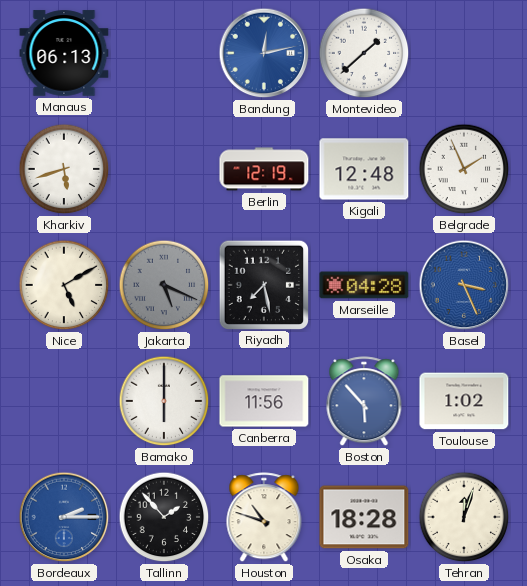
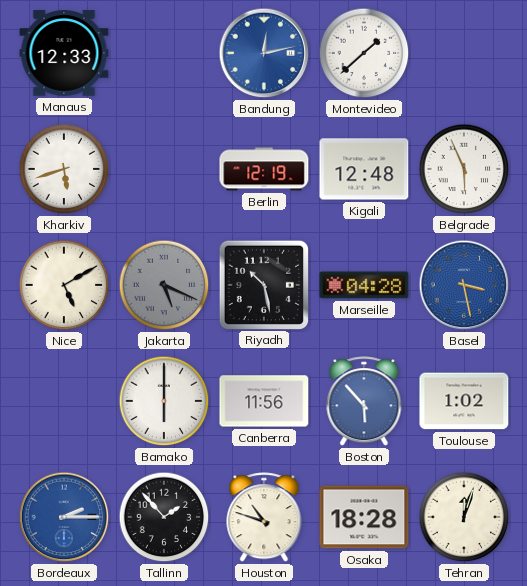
Manaus: 06:13 -> 12:33 (64, 53)
Belgrade: 1:56 -> 5:56 (464, 169)
Riyadh: 7:28 -> 10:28 (263, 284)
Basel: 3:26 -> 3:28 (464, 285)
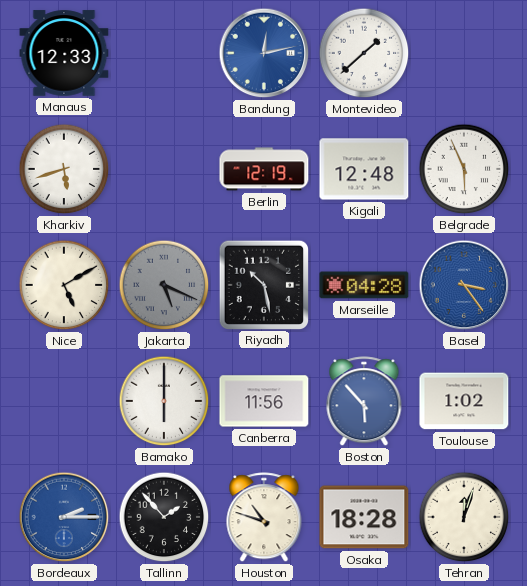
Basel: 3:28 -> 3:24 (464, 285)
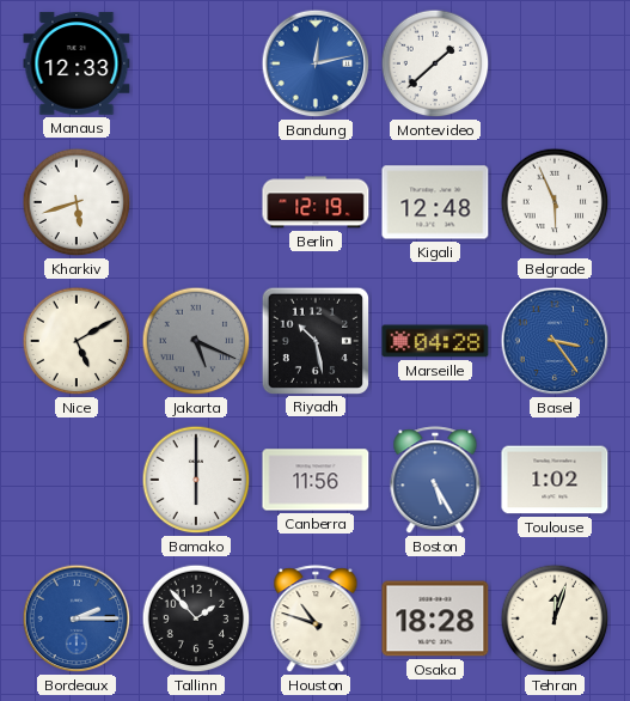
Boston: 5:53 -> 5:25 (435, 481)
